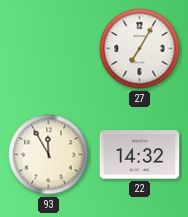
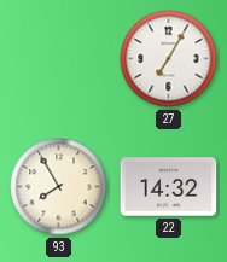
93: 11:55 -> 7:55 (59, 187)
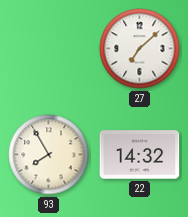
27: 7:05 -> 7:08 (140, 49)
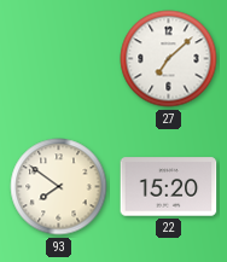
93: 7:55 -> 7:51 (59, 187)
22: 14:32 -> 15:20 (169, 187)
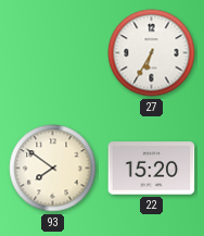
27: 7:08 -> 6:35 (152, 53)
